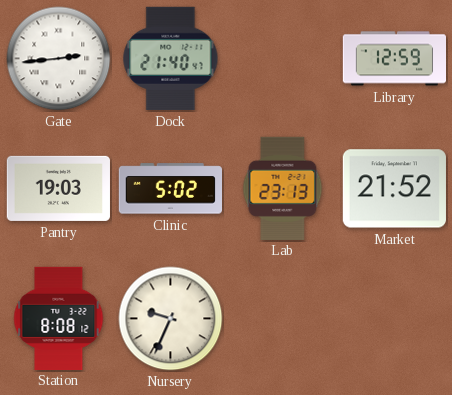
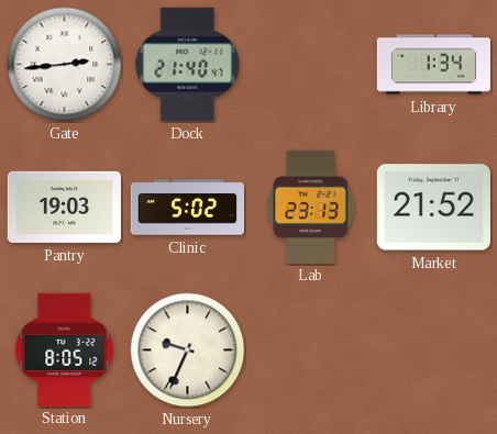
Library: 12:59 -> 1:34 (433, 65)
Station: 8:08 -> 8:05 (65, 349)
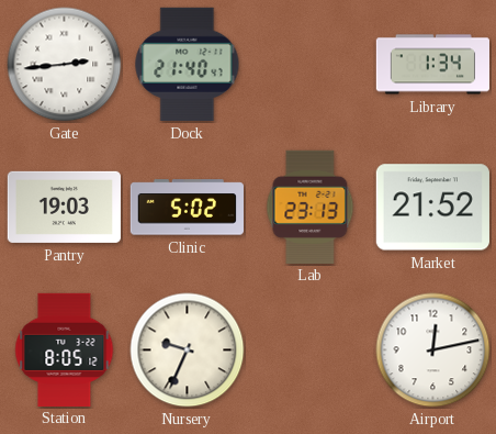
Airport: none -> 12:13 (433, 350)
